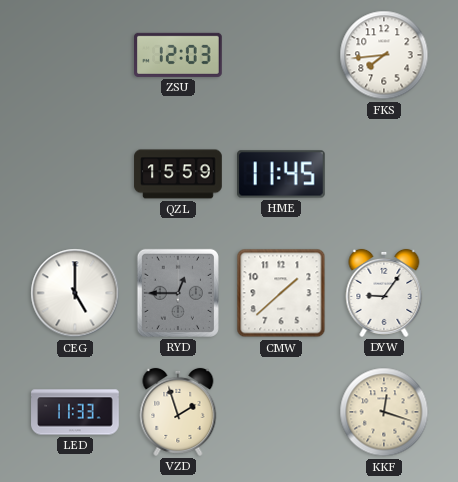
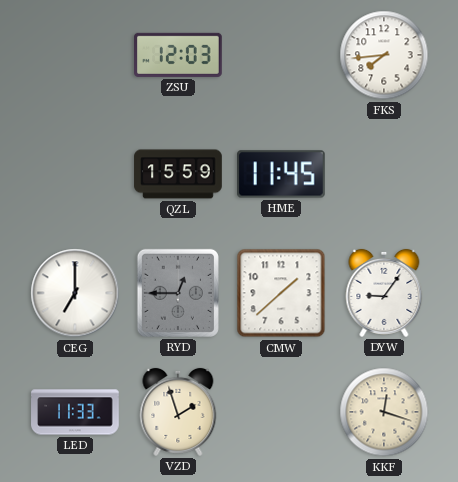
CEG: 5:00 -> 7:00 (75, 293)
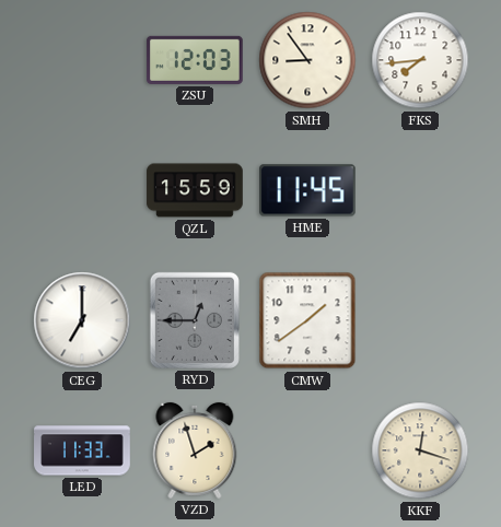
SMH: none -> 8:54 (307, 60)
CMW: 1:38 -> 1:39 (307, 320)
DYW: 9:06 -> none (384, 293)
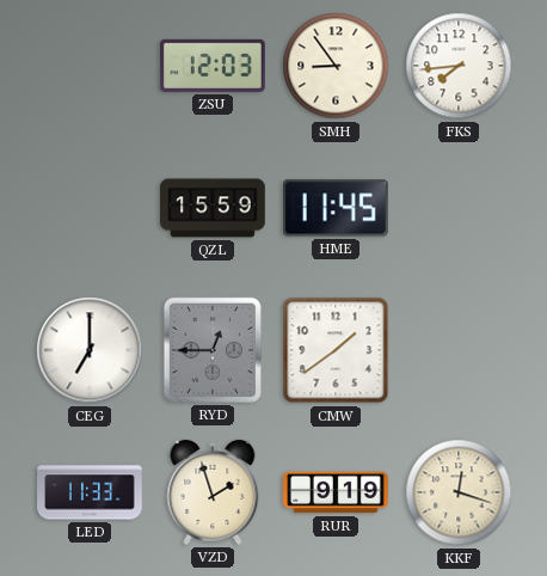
RUR: none -> 9:19 (337, 492)
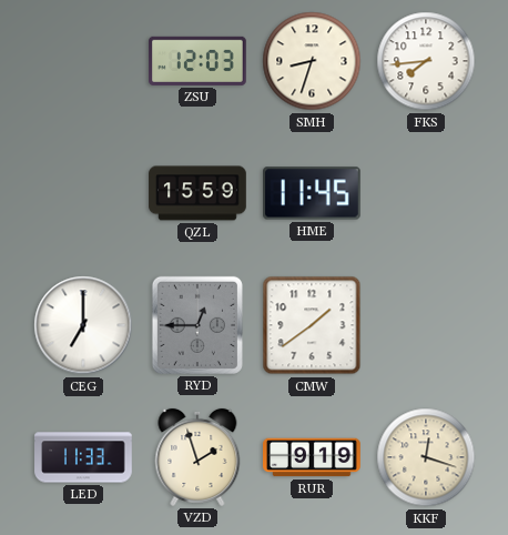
SMH: 8:54 -> 8:33 (312, 61)
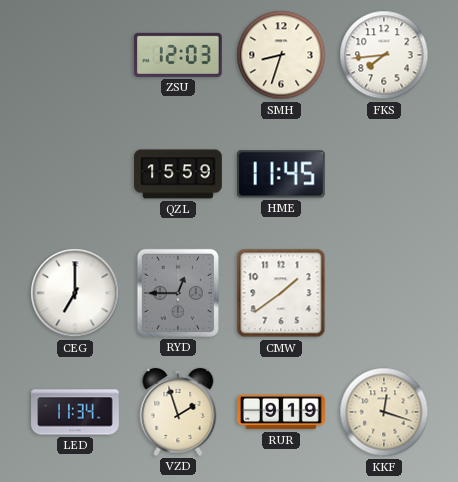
LED: 11:33 -> 11:34 (75, 412)
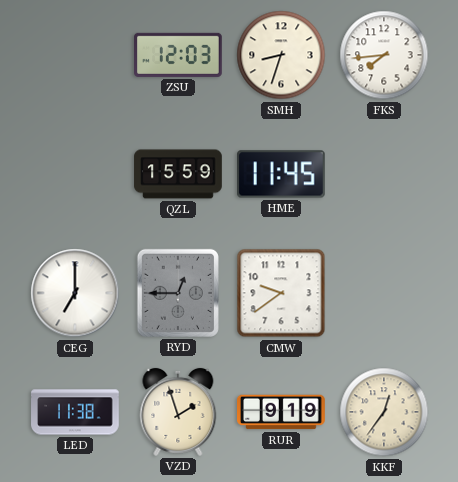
CMW: 1:39 -> 9:39 (281, 293)
LED: 11:34 -> 11:38 (75, 412)
KKF: 12:18 -> 12:36 (384, 412)
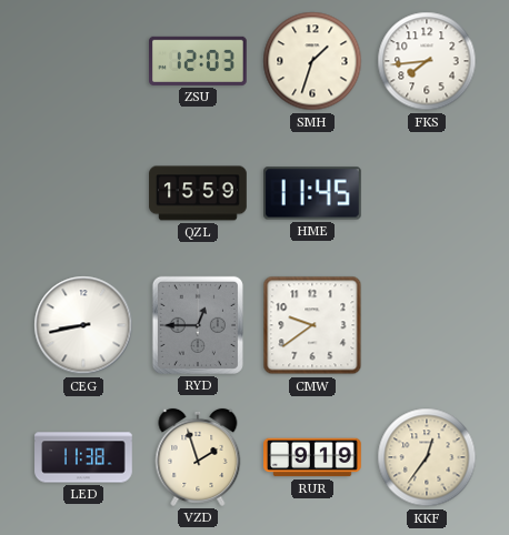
SMH: 8:33 -> 1:33 (312, 61)
CEG: 7:00 -> 8:43 (83, 325)
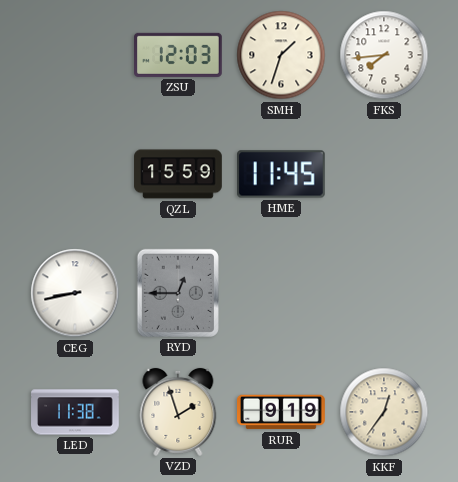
CMW: 9:39 -> none (312, 325)
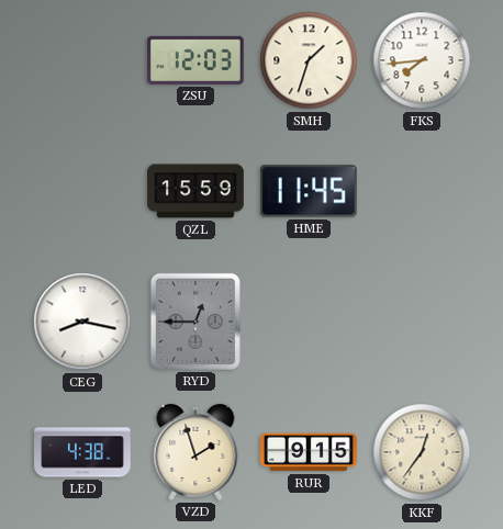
CEG: 8:43 -> 8:17 (82, 322)
LED: 11:38 -> 4:38 (82, 452)
RUR: 9:19 -> 9:15 (310, 452)
